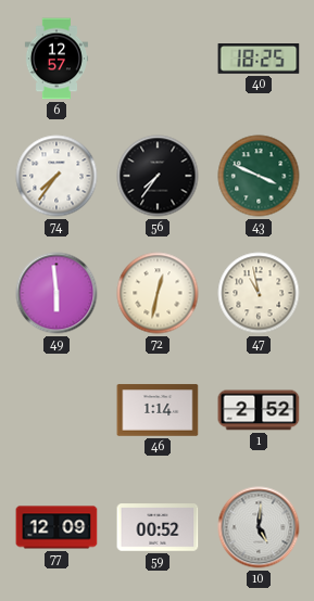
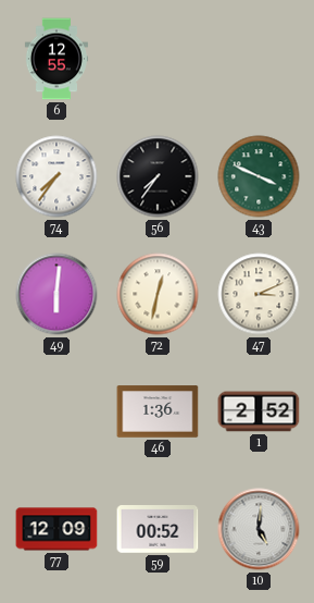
6: 12:57 -> 12:55 (56, 59)
40: 18:25 -> none (259, 60)
49: 5:59 -> 6:01 (56, 294)
47: 10:58 -> 3:11 (259, 294)
46: 1:14 -> 1:36 (158, 411)
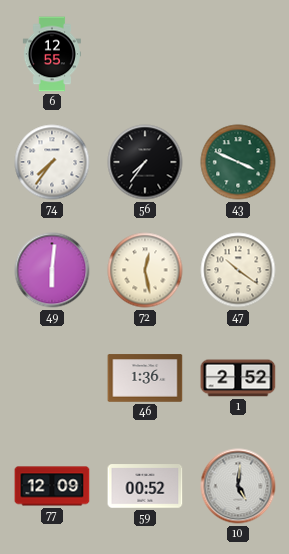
72: 12:32 -> 12:28 (145, 270)
47: 3:11 -> 10:21 (238, 270)
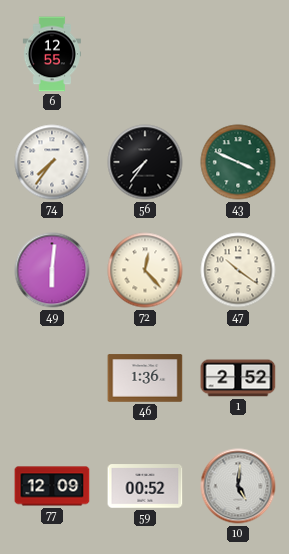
72: 12:28 -> 12:23 (145, 270)
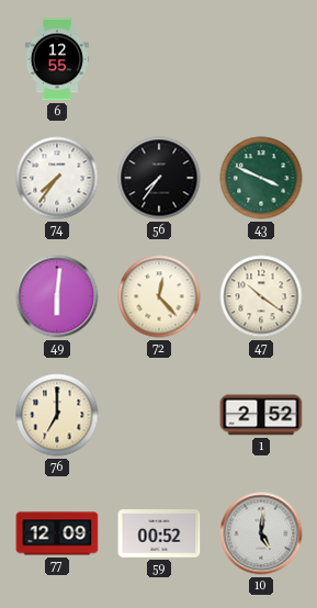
76: none -> 7:00 (57, 415)
46: 1:36 -> none (145, 378)
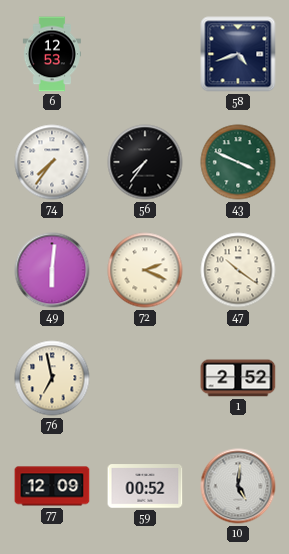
6: 12:55 -> 12:53 (52, 54)
58: none -> 4:42 (238, 54)
72: 12:23 -> 2:19 (145, 270)
76: 7:00 -> 6:58 (52, 378)
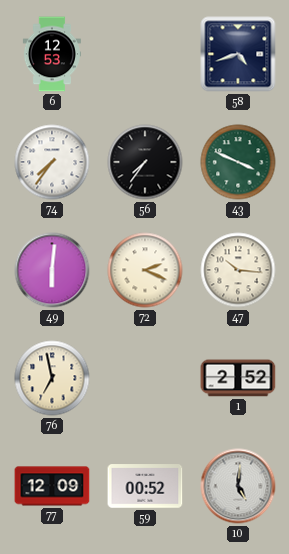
47: 10:21 -> 10:16 (238, 270)
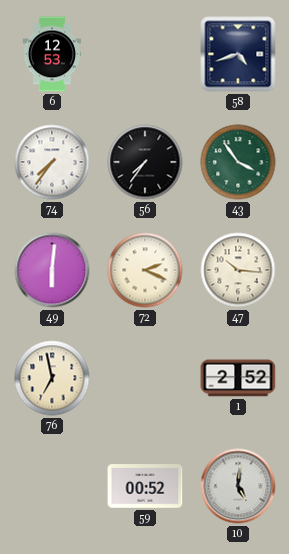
43: 3:49 -> 3:54 (238, 162)
77: 12:09 -> none (52, 486)
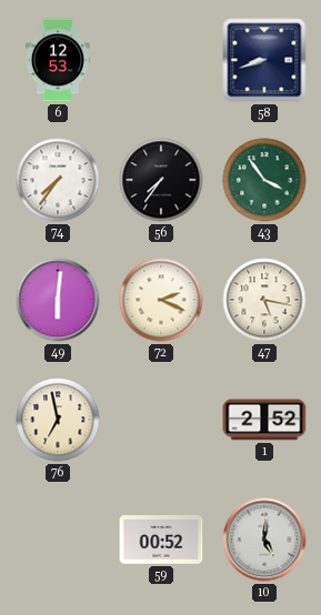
58: 4:42 -> 8:42 (264, 60)
47: 10:16 -> 5:17 (264, 300)
